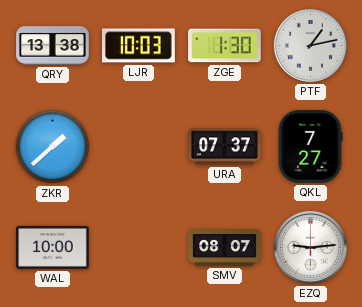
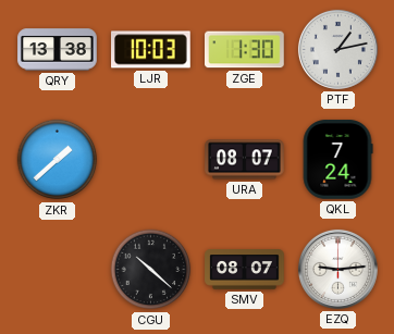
URA: 07:37 -> 08:07 (245, 160)
QKL: 7:27 -> 7:24 (337, 160)
WAL: 10:00 -> none (53, 247)
CGU: none -> 10:22 (151, 270)
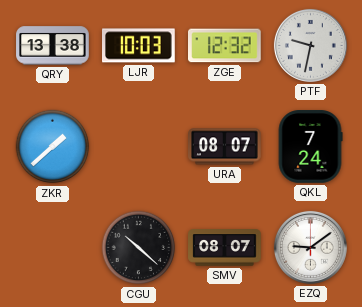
ZGE: 1:30 -> 12:32 (225, 46)
PTF: 1:13 -> 9:32 (310, 45)
EZQ: 9:14 -> 9:09 (310, 247)
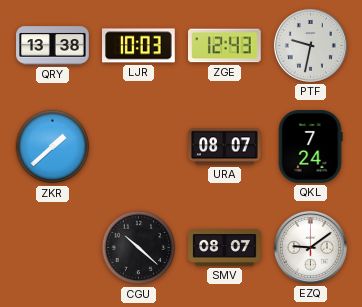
ZGE: 12:32 -> 12:43 (225, 46)
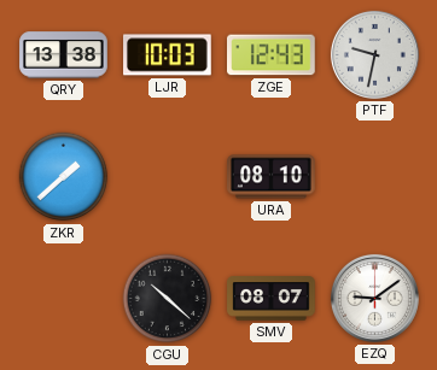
URA: 08:07 -> 08:10 (272, 177)
QKL: 7:24 -> none (310, 147)
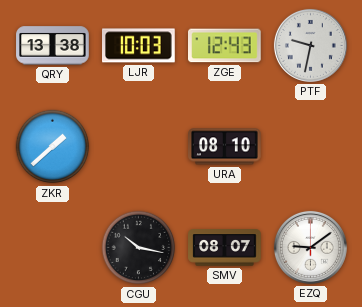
CGU: 10:22 -> 10:17 (139, 248)
